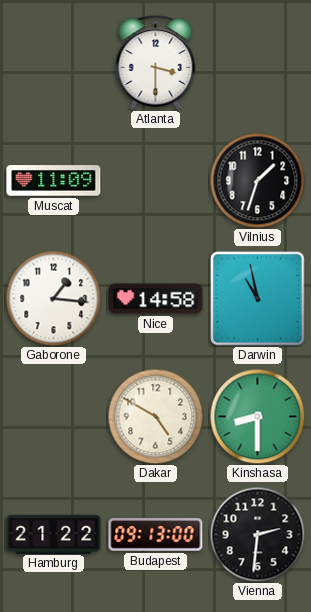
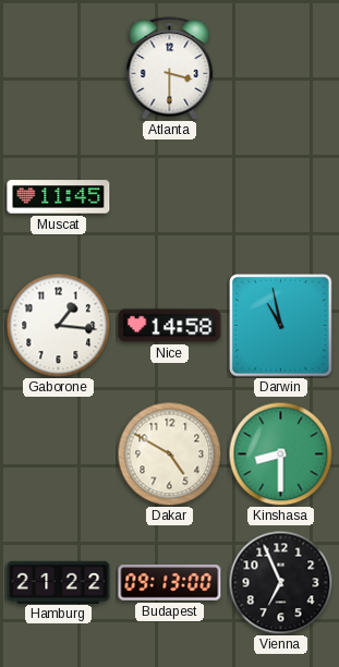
Muscat: 11:09 -> 11:45 (59, 197)
Vilnius: 1:33 -> none (257, 180)
Vienna: 2:31 -> 6:56 (280, 582)
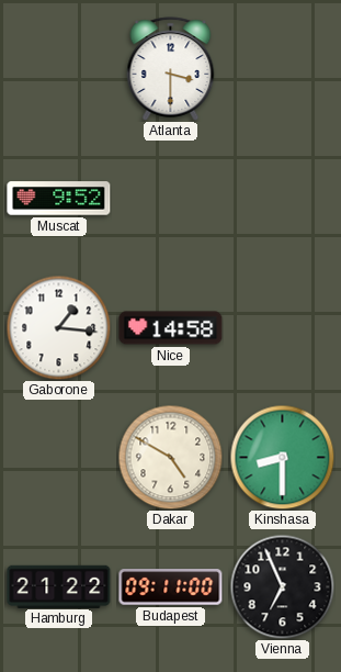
Muscat: 11:45 -> 9:52 (59, 199)
Darwin: 10:58 -> none (281, 326)
Budapest: 09:13 -> 09:11 (171, 587)
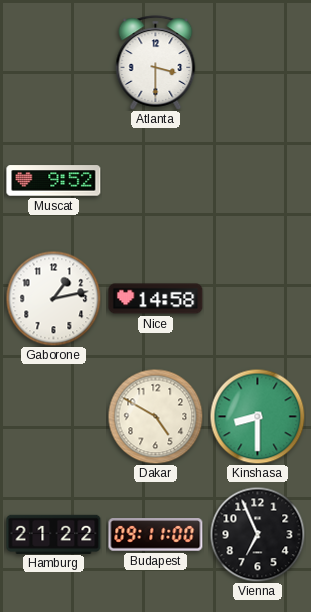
Gaborone: 1:16 -> 1:13 (53, 298)
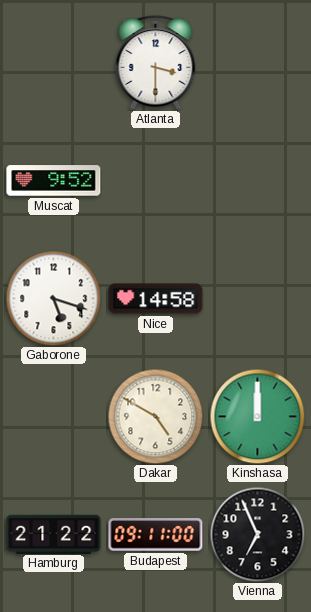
Gaborone: 1:13 -> 5:18 (53, 298)
Kinshasa: 8:30 -> 12:00 (257, 416)
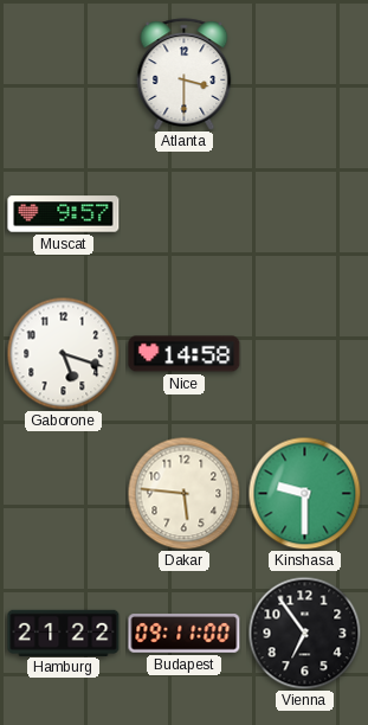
Muscat: 9:52 -> 9:57 (64, 214)
Dakar: 4:50 -> 5:46 (183, 493)
Kinshasa: 12:00 -> 9:30 (304, 493)
Vienna: 6:56 -> 6:54 (304, 633)
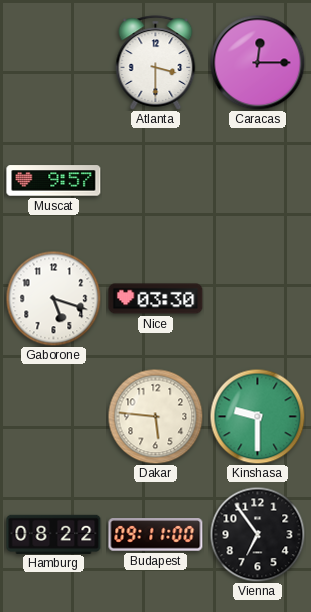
Caracas: none -> 12:15 (257, 62)
Nice: 14:58 -> 03:30 (156, 299)
Hamburg: 21:22 -> 08:22 (54, 534)
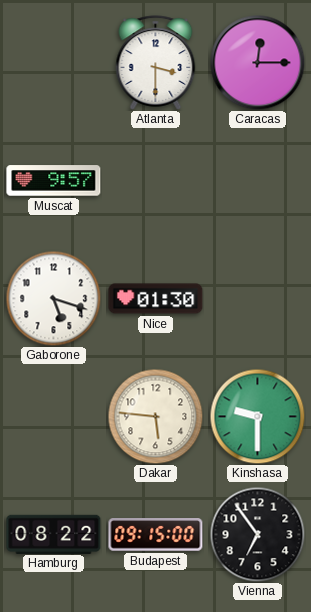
Nice: 03:30 -> 01:30 (156, 299)
Budapest: 09:11 -> 09:15 (156, 535)
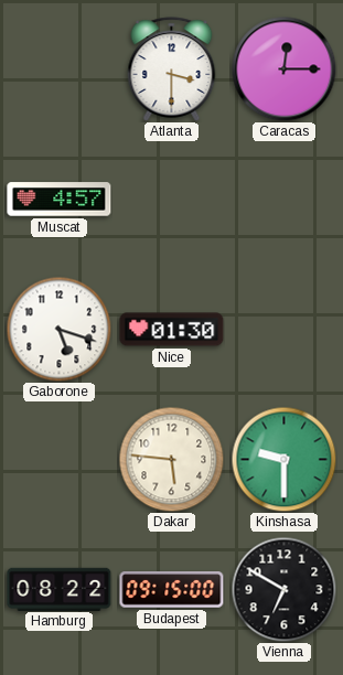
Muscat: 9:57 -> 4:57 (60, 200)
Vienna: 6:54 -> 6:50 (283, 589)
